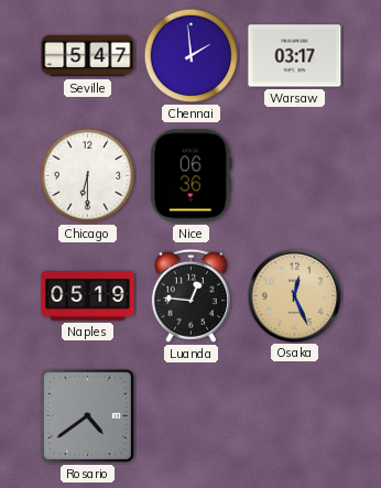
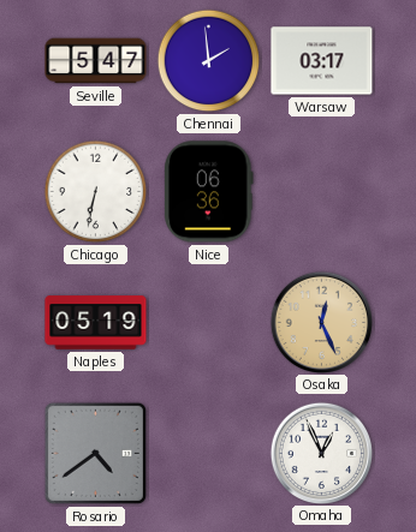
Chicago: 6:30 -> 6:32 (96, 192)
Luanda: 12:46 -> none (190, 295)
Omaha: none -> 12:56 (321, 453)
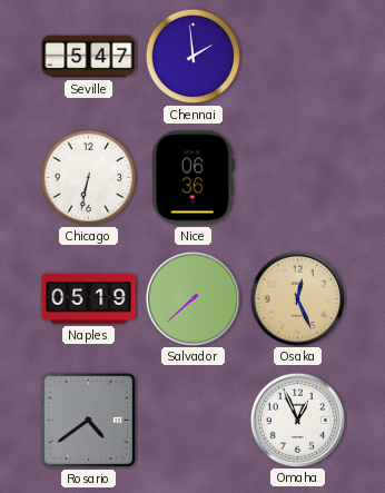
Warsaw: 03:17 -> none (322, 61)
Salvador: none -> 7:38 (192, 298)
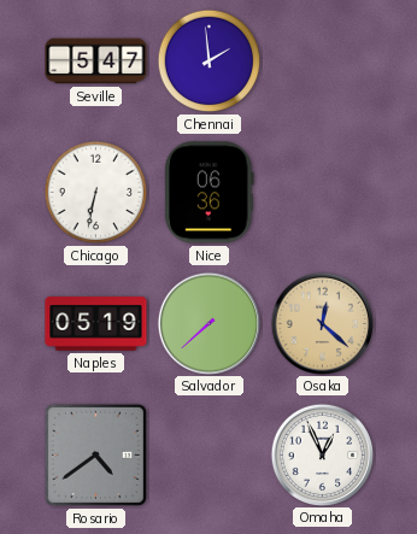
Osaka: 12:26 -> 12:22 (322, 323)
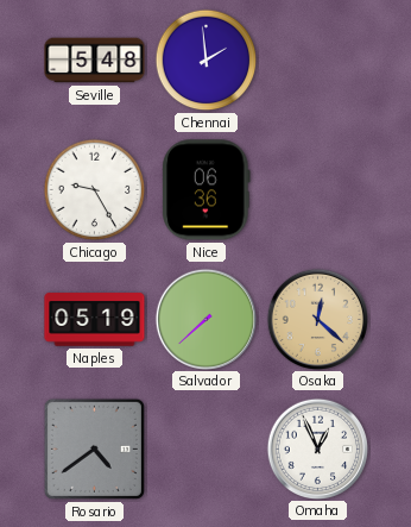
Seville: 5:47 -> 5:48 (95, 61)
Chicago: 6:32 -> 9:25 (95, 190)
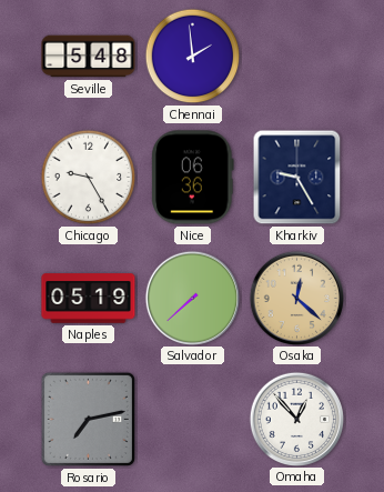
Kharkiv: none -> 9:25 (297, 178)
Rosario: 4:39 -> 7:13 (88, 419)
Omaha: 12:56 -> 12:53 (296, 419)
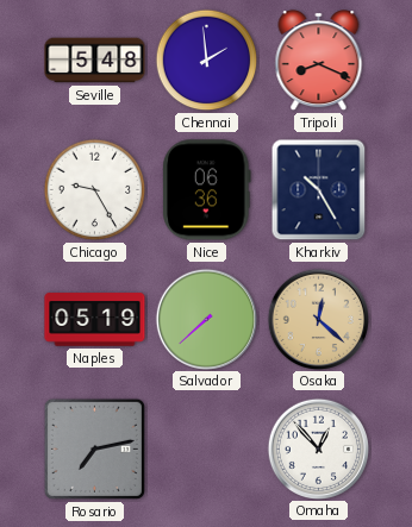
Tripoli: none -> 8:19 (319, 61)
Kharkiv: 9:25 -> 10:25 (319, 190)
